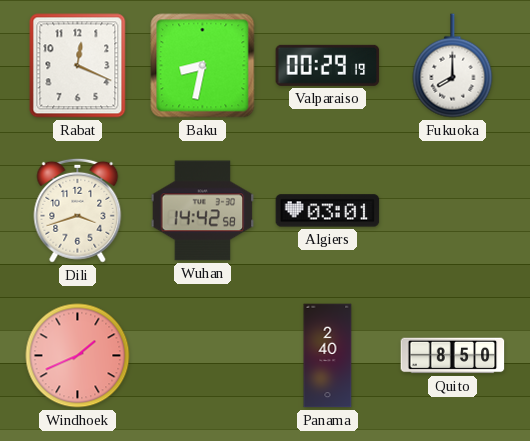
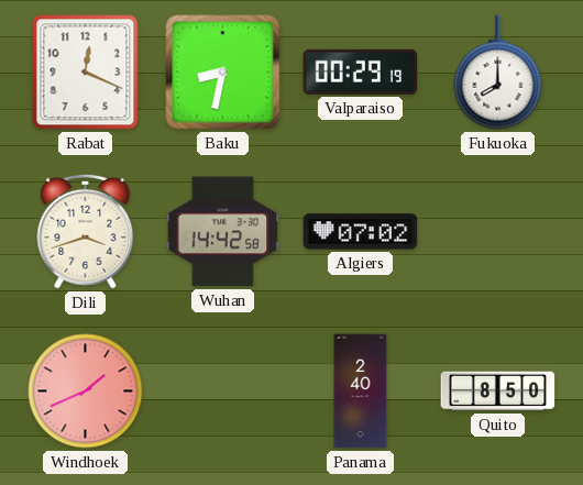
Algiers: 03:01 -> 07:02 (361, 232)
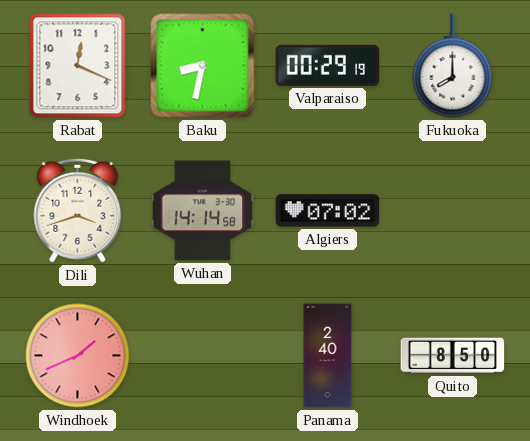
Wuhan: 14:42 -> 14:14 (203, 211)
